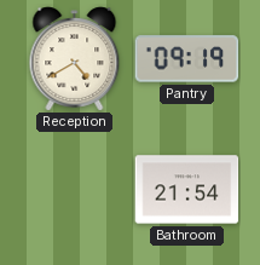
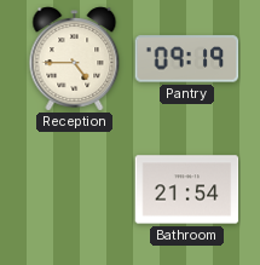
Reception: 4:40 -> 4:45 (75, 59)
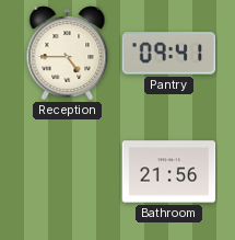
Pantry: 09:19 -> 09:41 (169, 54)
Bathroom: 21:54 -> 21:56 (169, 172)
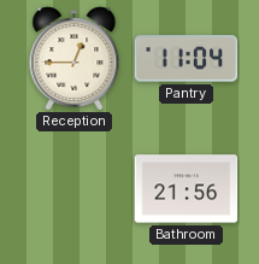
Reception: 4:45 -> 12:45 (75, 59)
Pantry: 09:41 -> 11:04 (187, 59)
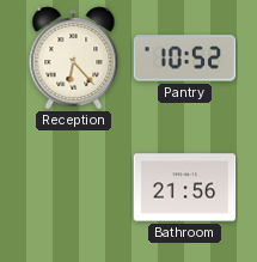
Reception: 12:45 -> 6:23 (74, 59)
Pantry: 11:04 -> 10:52 (185, 59)
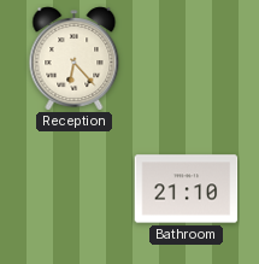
Pantry: 10:52 -> none (185, 59)
Bathroom: 21:56 -> 21:10 (187, 189)
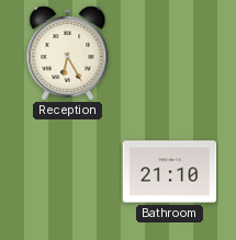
Reception: 6:23 -> 6:25 (68, 54)
